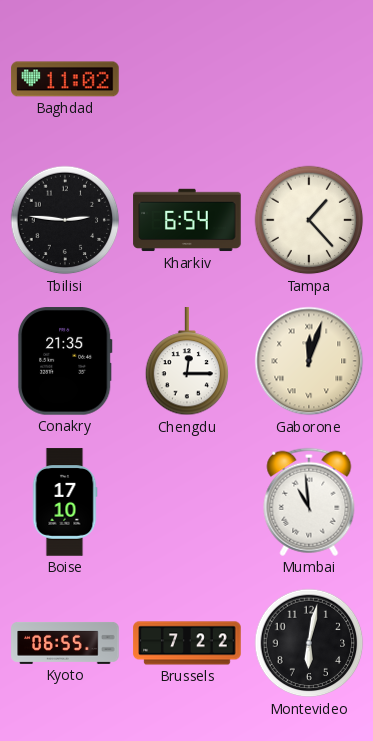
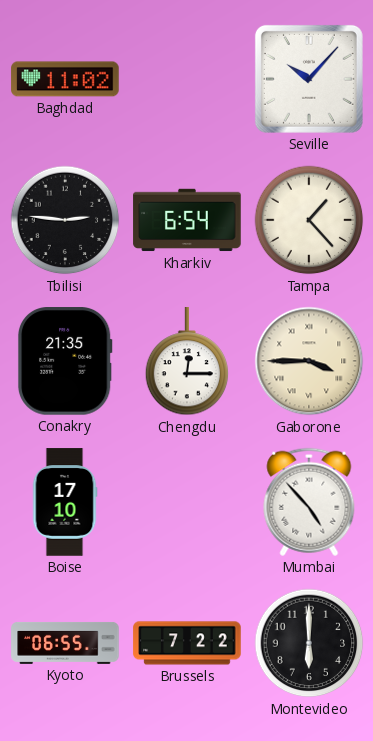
Seville: none -> 10:07 (309, 79)
Gaborone: 12:03 -> 3:45 (309, 361)
Mumbai: 10:59 -> 4:53 (309, 502)
Montevideo: 6:02 -> 6:00 (309, 643)
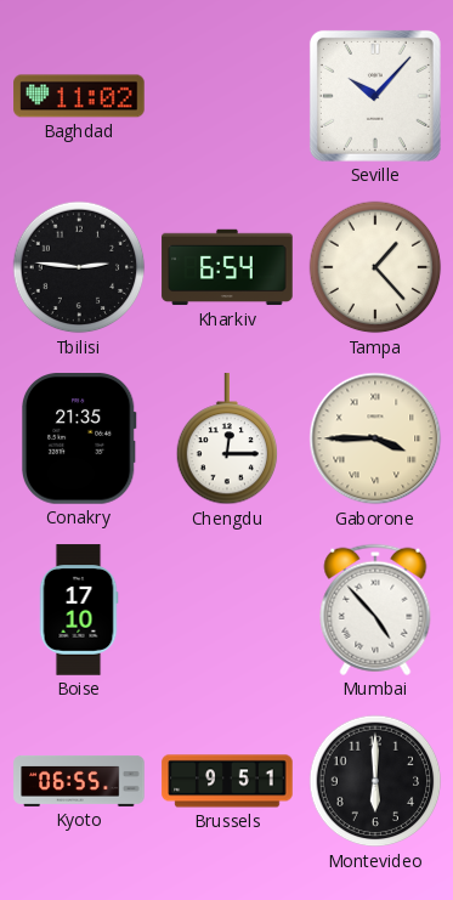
Brussels: 7:22 -> 9:51 (227, 781)
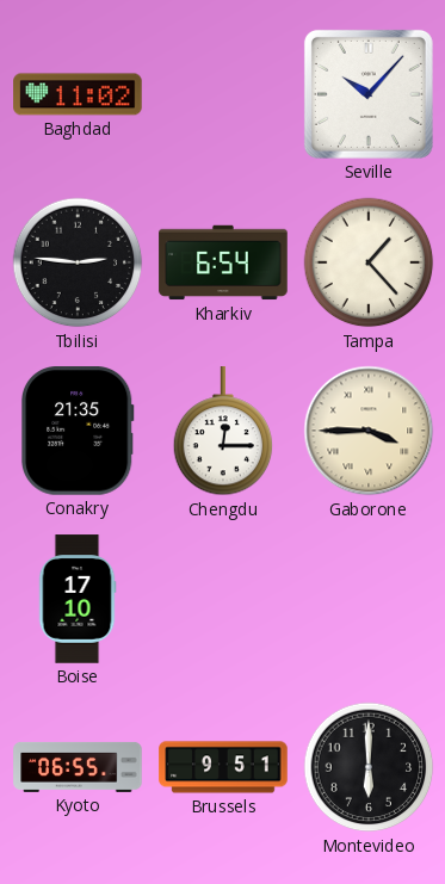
Mumbai: 4:53 -> none (375, 610)
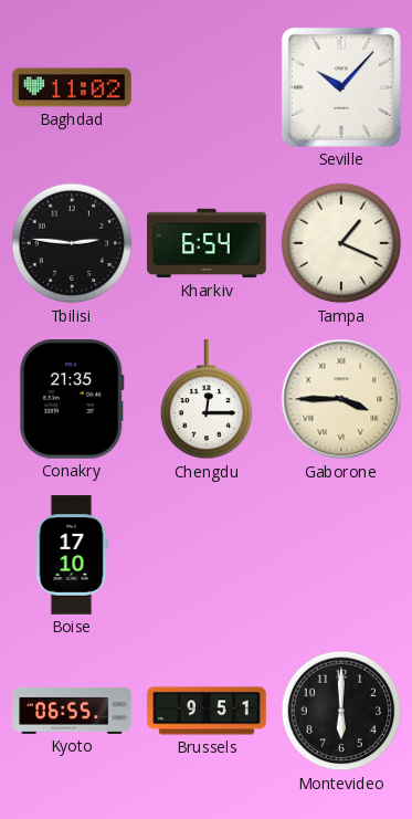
Tampa: 1:23 -> 1:19 (341, 243)
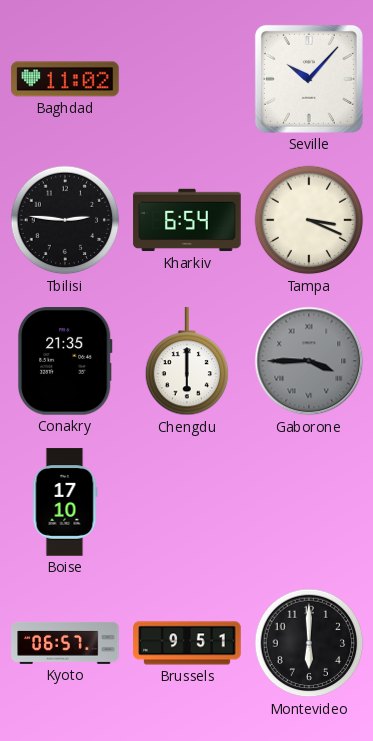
Tampa: 1:19 -> 3:19 (309, 220)
Chengdu: 12:15 -> 6:00 (187, 362)
Gaborone dial: cream -> grey (309, 361)
Kyoto: 06:55 -> 06:57 (65, 643)
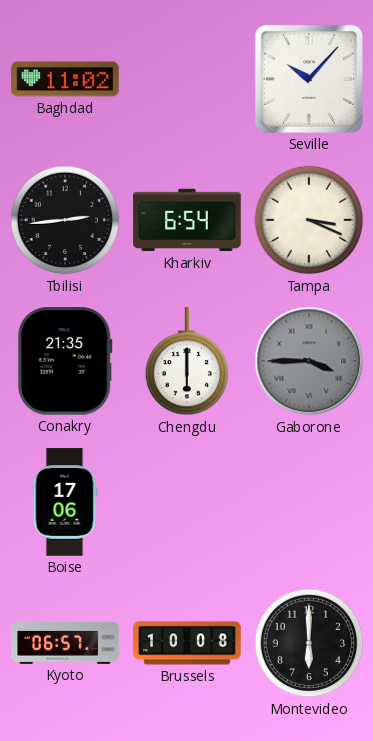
Tbilisi: 2:46 -> 2:44 (65, 220)
Boise: 17:10 -> 17:06 (65, 502)
Brussels: 9:51 -> 10:08 (187, 643)
